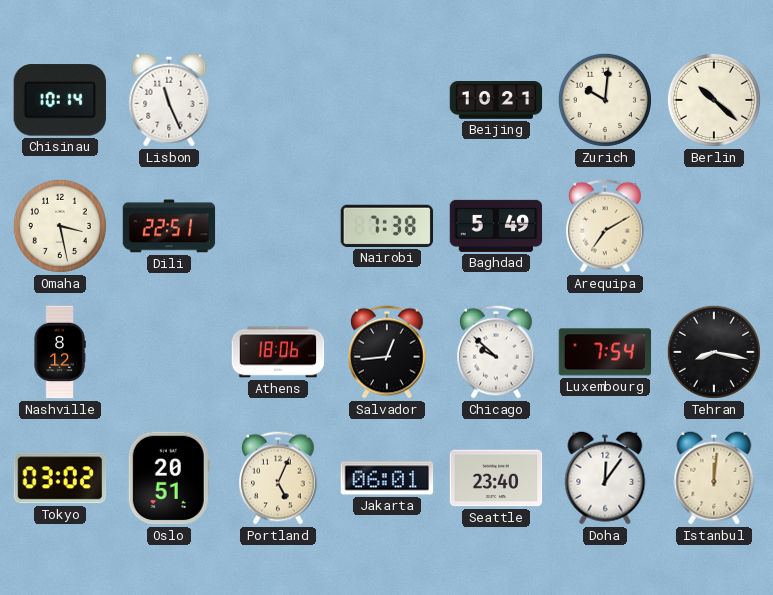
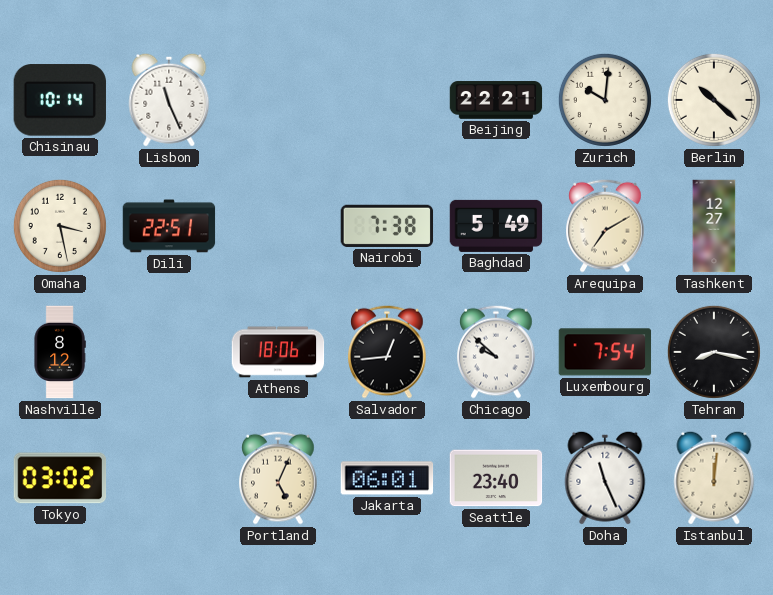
Beijing: 10:21 -> 22:21 (496, 100)
Tashkent: none -> 12:27 (714, 226)
Oslo: 20:51 -> none (169, 478)
Doha: 12:06 -> 11:26 (605, 478)
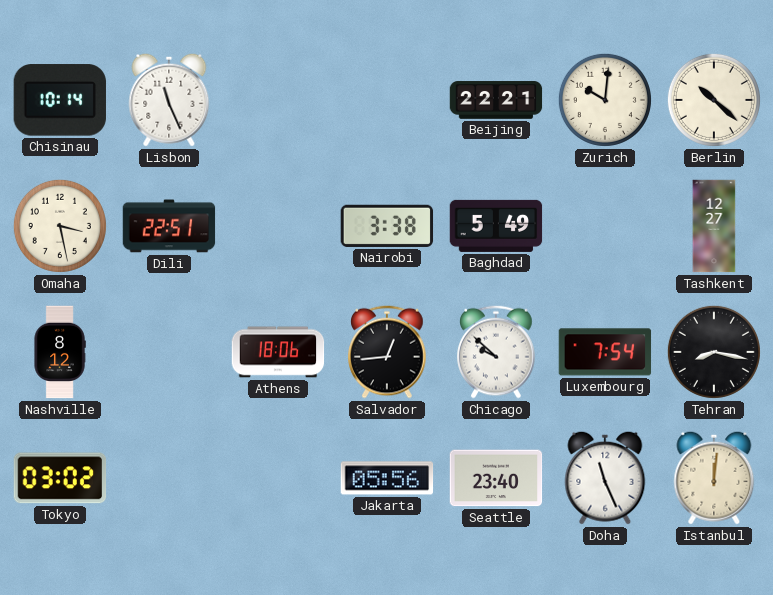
Nairobi: 7:38 -> 3:38 (387, 226)
Arequipa: 7:10 -> none (605, 226)
Portland: 5:04 -> none (278, 478)
Jakarta: 06:01 -> 05:56 (387, 478)
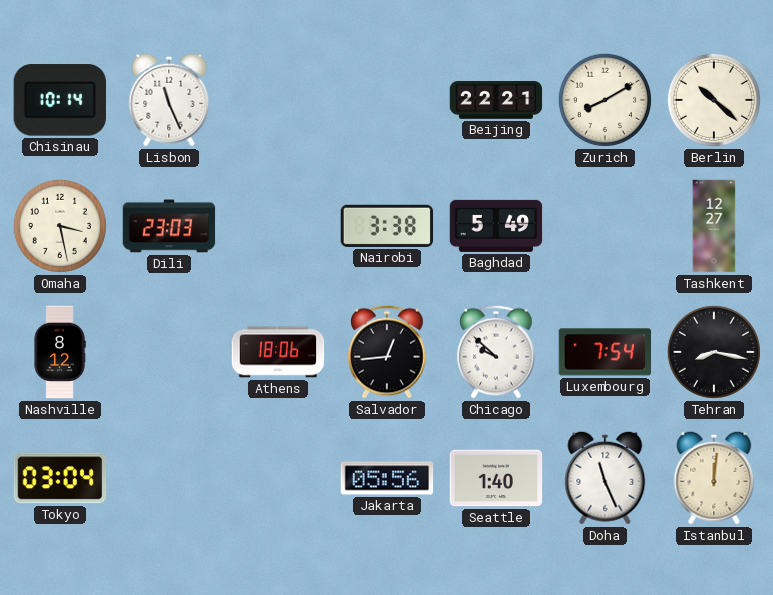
Zurich: 10:01 -> 8:10 (605, 100)
Dili: 22:51 -> 23:03 (169, 226)
Tokyo: 03:02 -> 03:04 (60, 478)
Seattle: 23:40 -> 1:40 (496, 478)
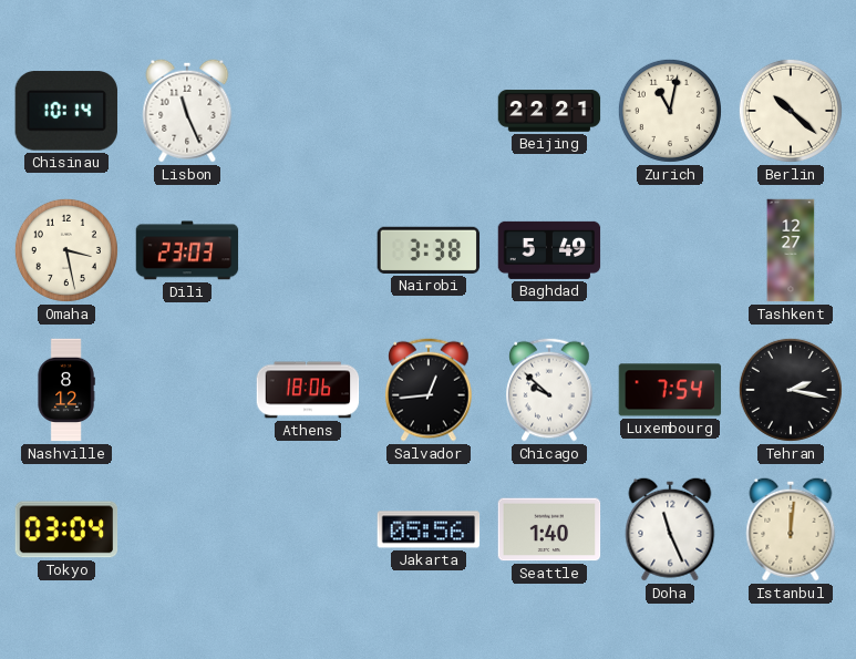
Zurich: 8:10 -> 11:02 (670, 111)
Tehran: 8:17 -> 2:17 (791, 390)
